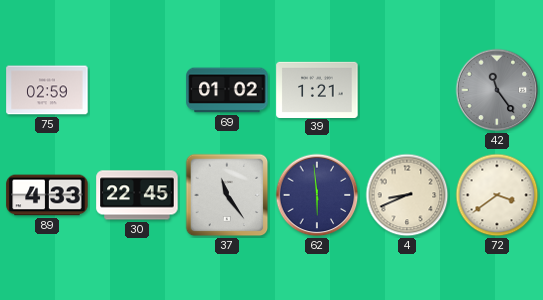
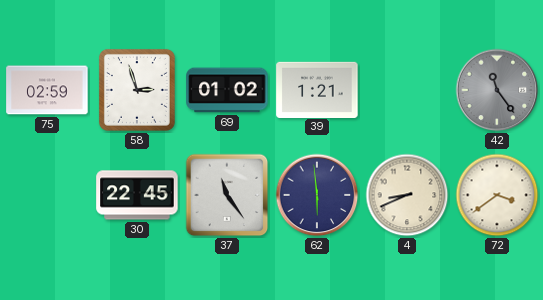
58: none -> 2:57 (137, 90)
89: 4:33 -> none (47, 195)
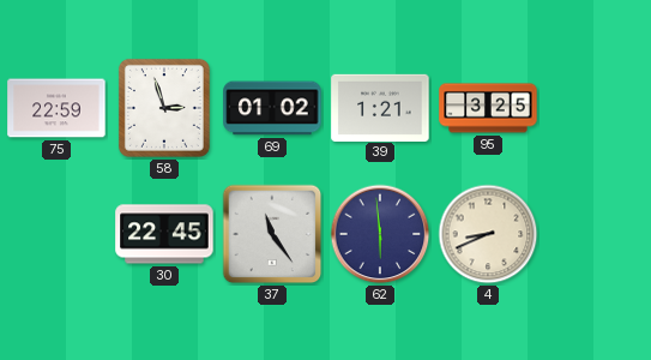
75: 02:59 -> 22:59 (56, 108)
95: none -> 3:25 (488, 108)
42: 11:24 -> none (497, 90)
72: 3:39 -> none (497, 195)
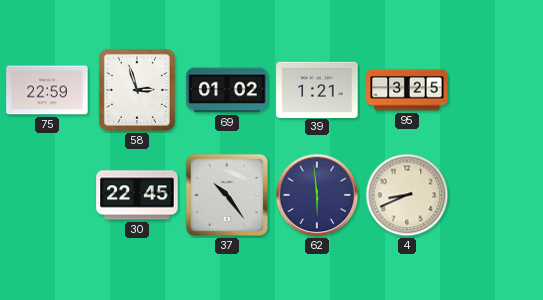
37: 11:24 -> 10:24 (227, 195)
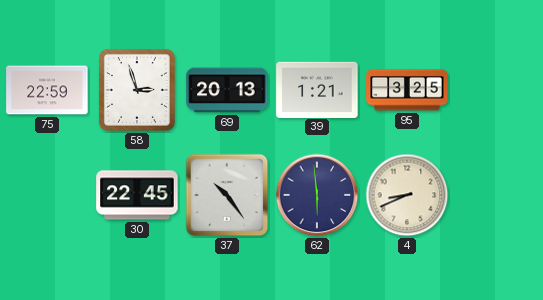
69: 01:02 -> 20:13 (227, 90)
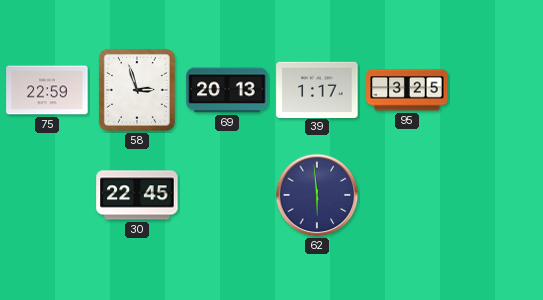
39: 1:21 -> 1:17 (317, 89)
37: 10:24 -> none (227, 195)
4: 8:41 -> none (407, 195)
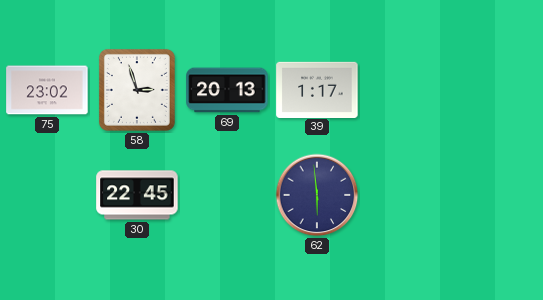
75: 22:59 -> 23:02 (47, 90)
95: 3:25 -> none (407, 90)
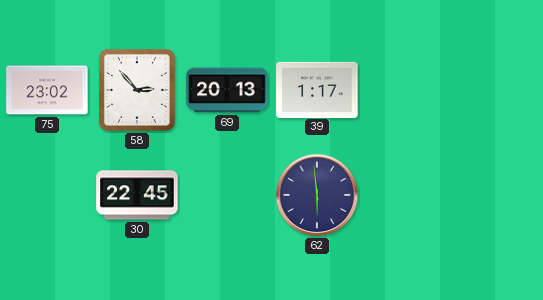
58: 2:57 -> 2:53 (137, 90)
